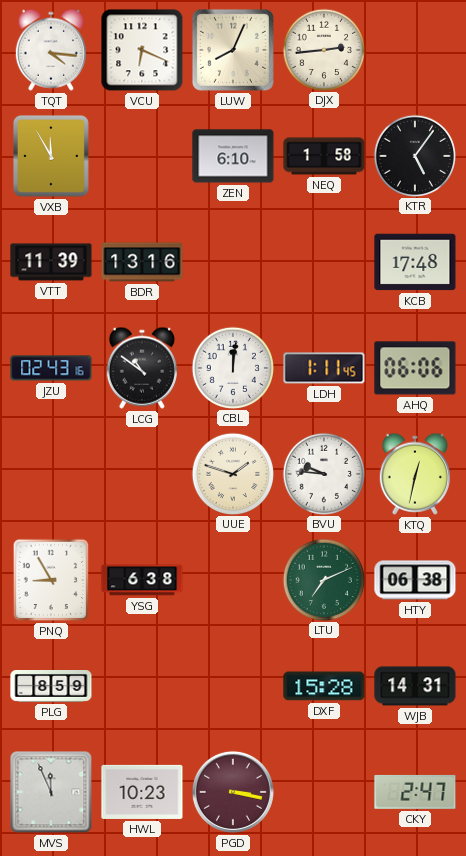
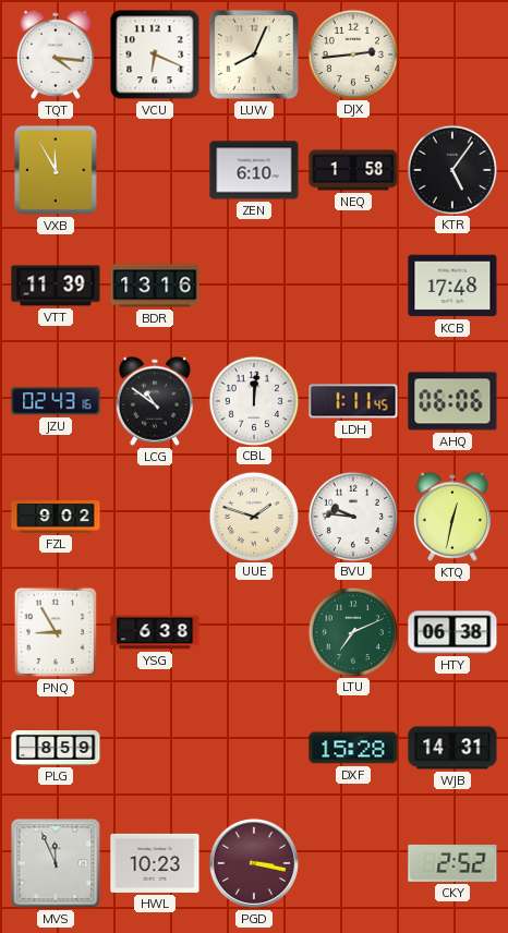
FZL: none -> 9:02 (56, 518)
CKY: 2:47 -> 2:52 (452, 863)
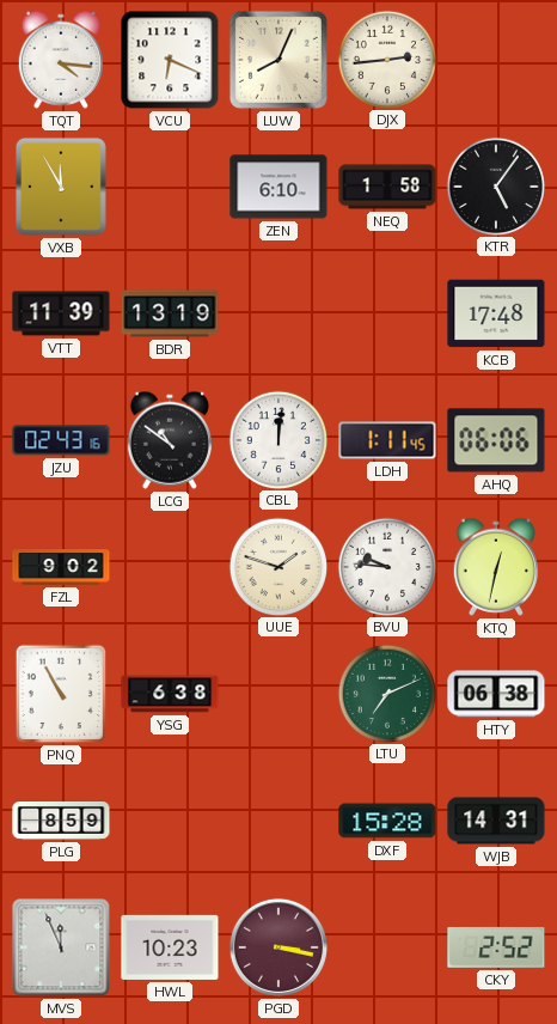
BDR: 13:16 -> 13:19 (170, 313)
PNQ: 8:55 -> 10:55 (61, 694)
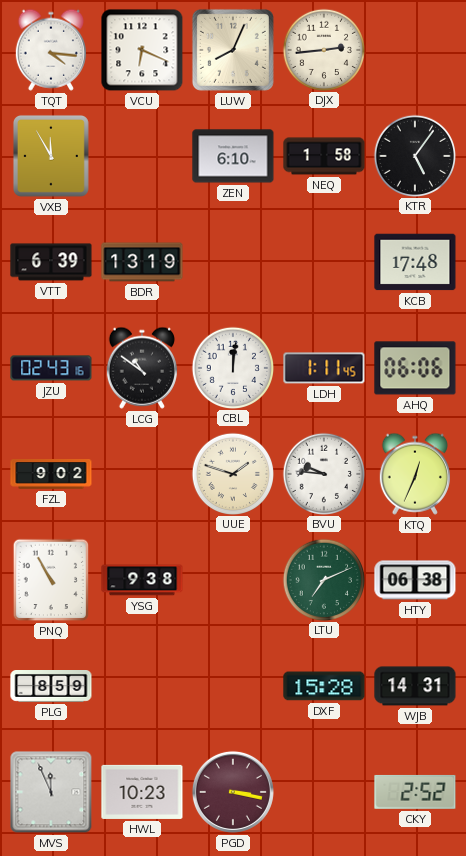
VTT: 11:39 -> 6:39 (51, 262)
KTQ: 12:32 -> 12:34 (415, 474)
YSG: 6:38 -> 9:38 (142, 580)
